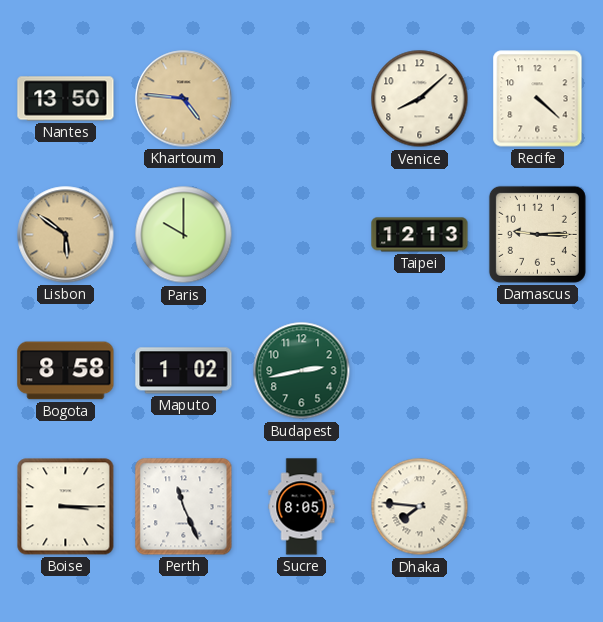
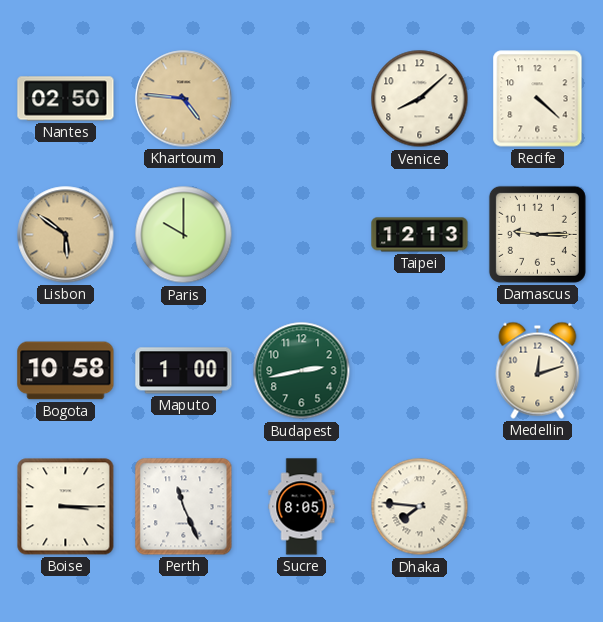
Nantes: 13:50 -> 02:50 (66, 99)
Bogota: 8:58 -> 10:58 (66, 371)
Maputo: 1:02 -> 1:00 (184, 371)
Medellin: none -> 12:12 (538, 370)
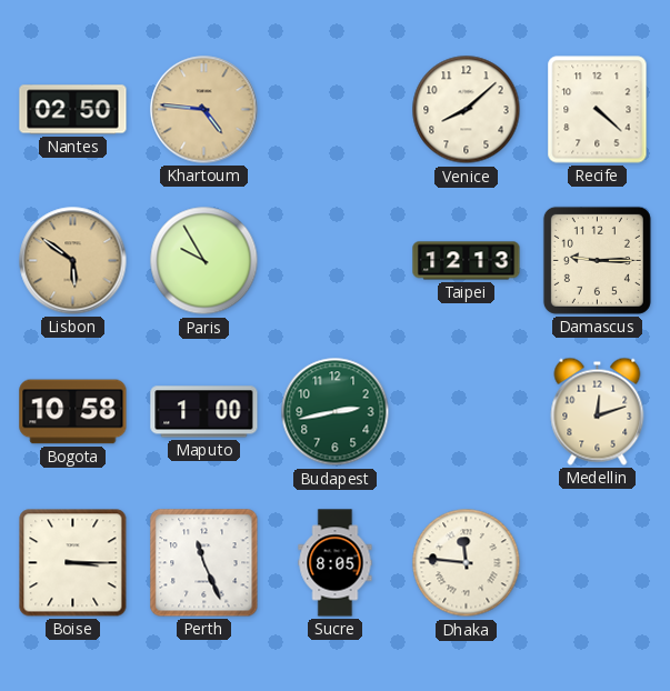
Paris: 10:00 -> 9:55 (204, 261)
Dhaka: 7:46 -> 11:46 (467, 563)
